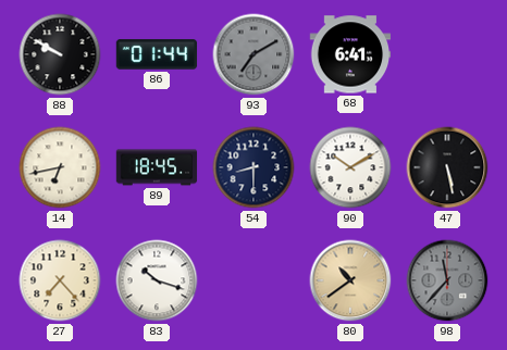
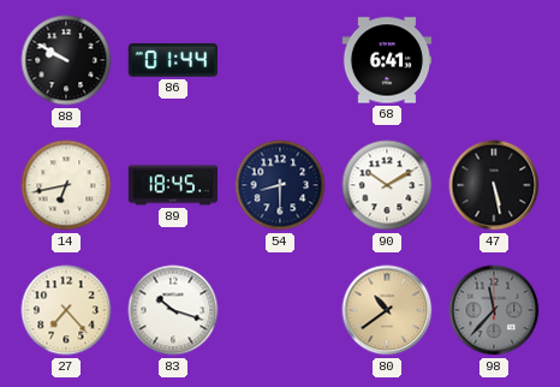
93: 7:10 -> none (253, 54)
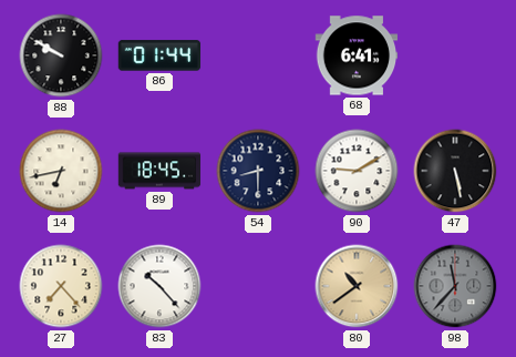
90: 10:10 -> 9:10 (357, 171)
83: 10:18 -> 10:23 (159, 286)
